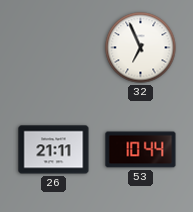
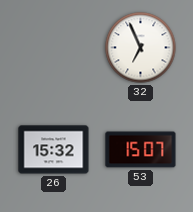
26: 21:11 -> 15:32 (54, 150)
53: 10:44 -> 15:07 (141, 150)
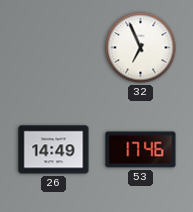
26: 15:32 -> 14:49 (54, 150)
53: 15:07 -> 17:46 (141, 150)
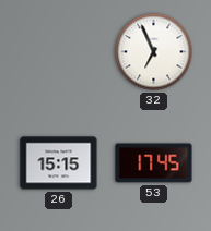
26: 14:49 -> 15:15 (59, 163)
53: 17:46 -> 17:45 (154, 163)
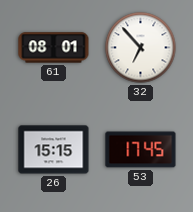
61: none -> 08:01 (54, 48)
32: 6:56 -> 6:53 (141, 48)
